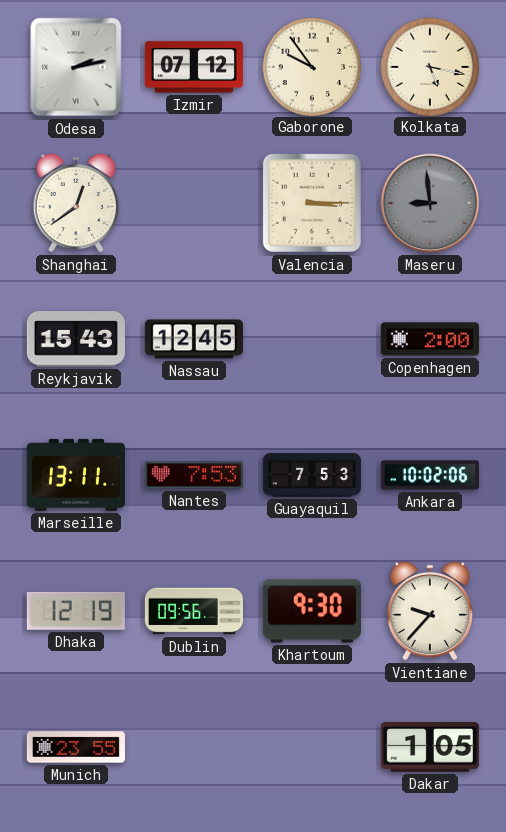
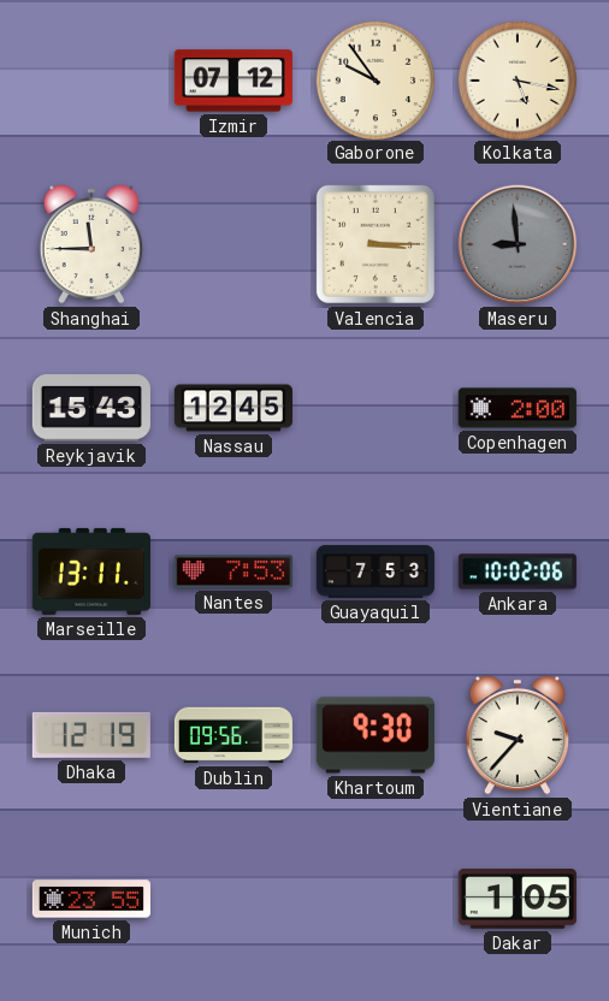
Odesa: 2:13 -> none (76, 67)
Shanghai: 12:39 -> 11:45 (91, 244)
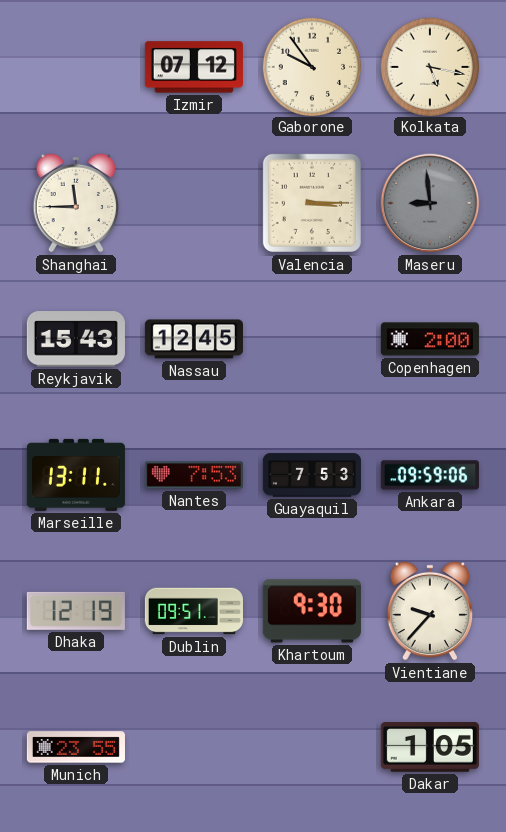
Ankara: 10:02 -> 09:59 (430, 475)
Dublin: 09:56 -> 09:51 (194, 611)
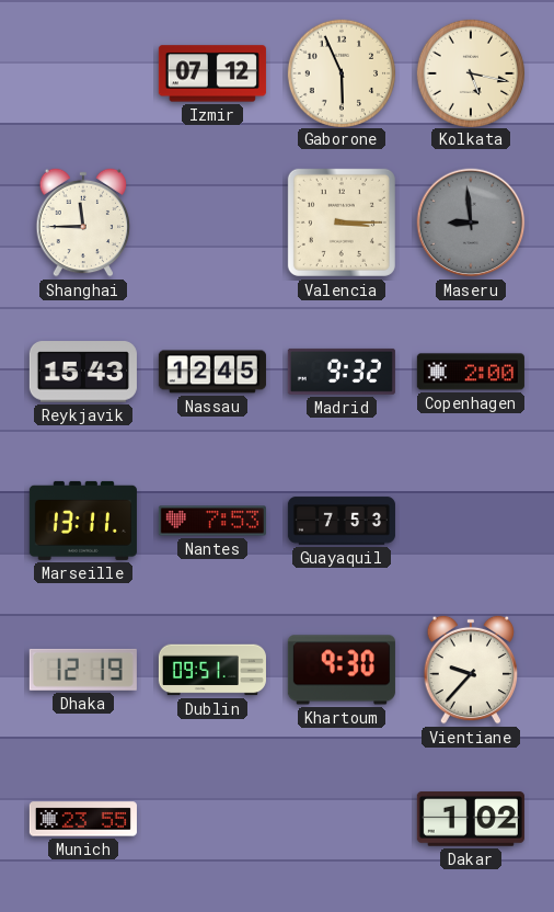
Gaborone: 9:54 -> 5:56 (341, 72)
Madrid: none -> 9:32 (342, 372)
Ankara: 09:59 -> none (430, 475)
Dakar: 1:05 -> 1:02 (471, 819)
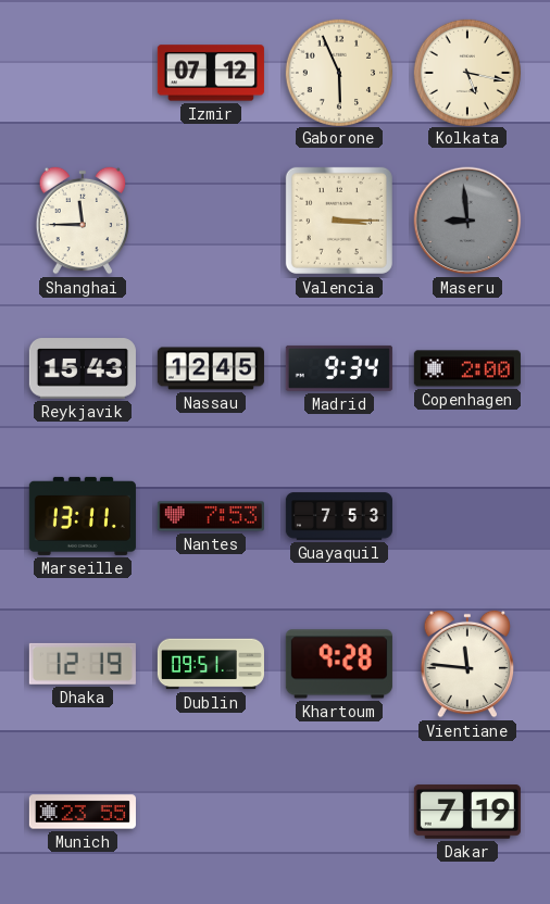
Madrid: 9:32 -> 9:34 (339, 368)
Khartoum: 9:30 -> 9:28 (339, 664)
Vientiane: 9:37 -> 11:46 (467, 664)
Dakar: 1:02 -> 7:19 (467, 812)
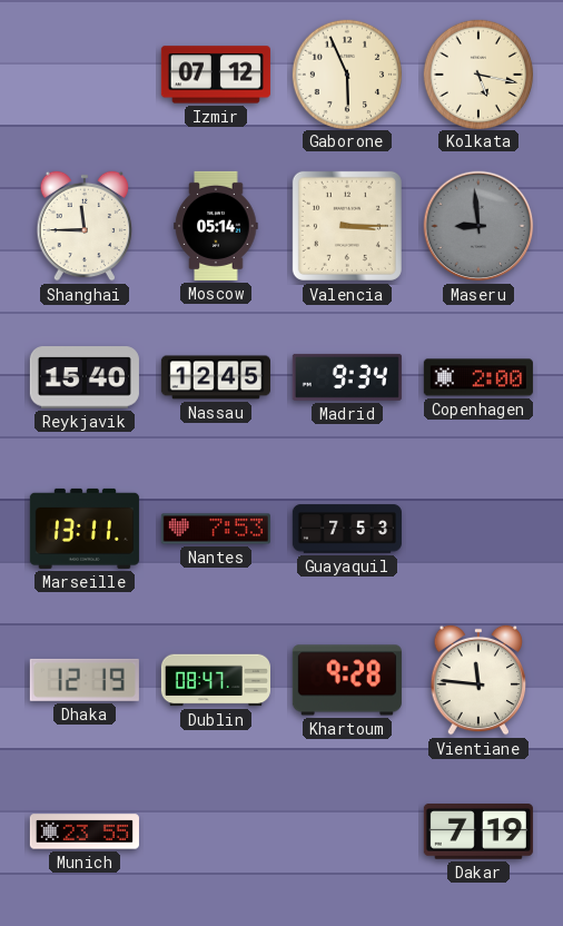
Moscow: none -> 05:14 (216, 226)
Reykjavik: 15:43 -> 15:40 (85, 377)
Dublin: 09:51 -> 08:47 (216, 680)
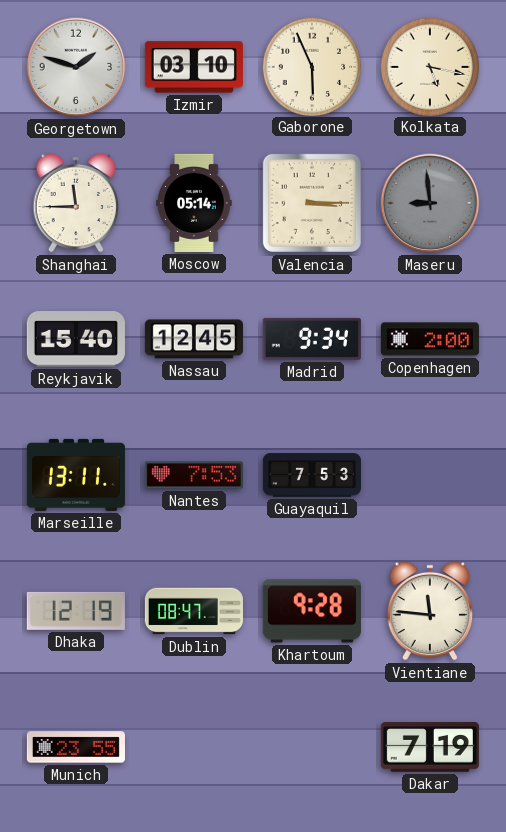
Georgetown: none -> 1:48 (76, 67)
Izmir: 07:12 -> 03:10 (194, 67)
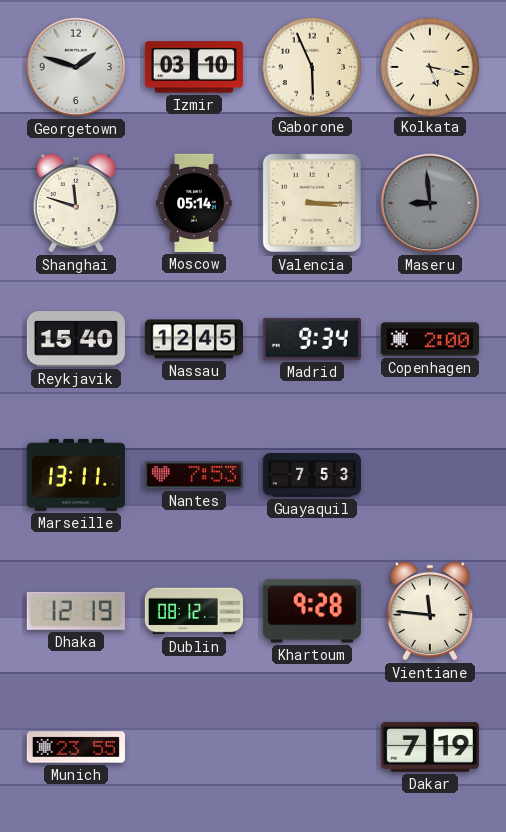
Shanghai: 11:45 -> 11:48 (76, 203)
Dublin: 08:47 -> 08:12 (194, 611)
